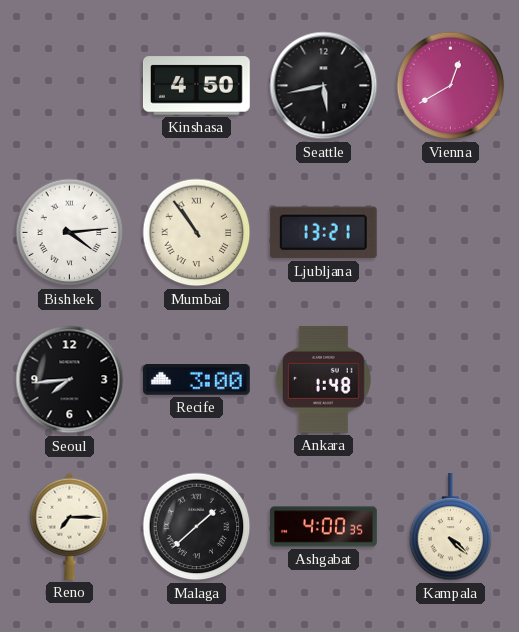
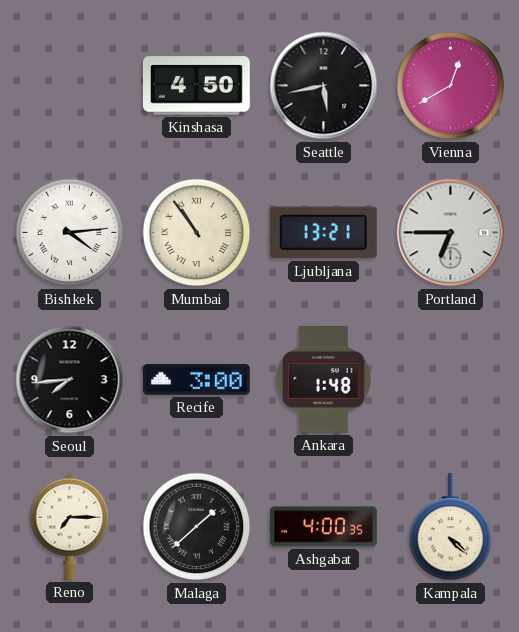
Portland: none -> 6:45 (451, 233)
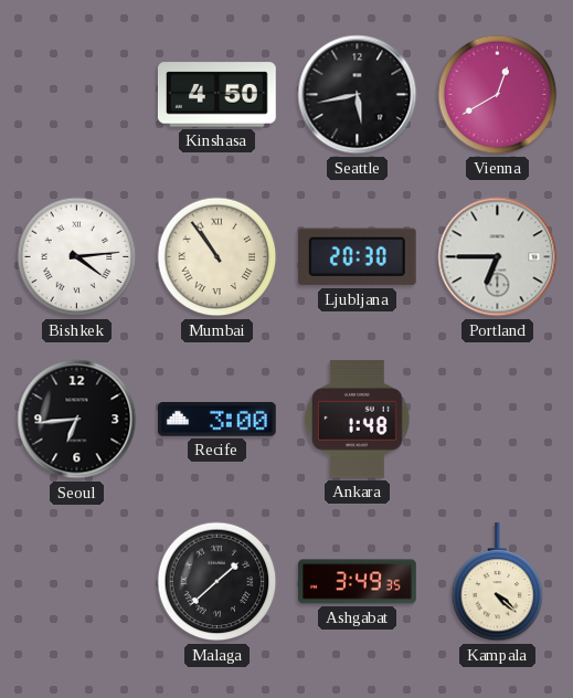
Ljubljana: 13:21 -> 20:30 (357, 257)
Seoul: 7:44 -> 6:44 (77, 420)
Reno: 7:15 -> none (70, 526)
Ashgabat: 4:00 -> 3:49 (358, 582)
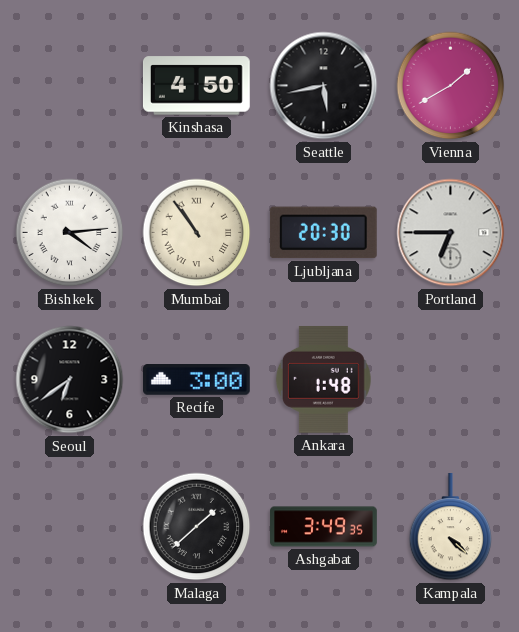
Vienna: 12:40 -> 1:40 (451, 86)
Seoul: 6:44 -> 6:39 (70, 380)
